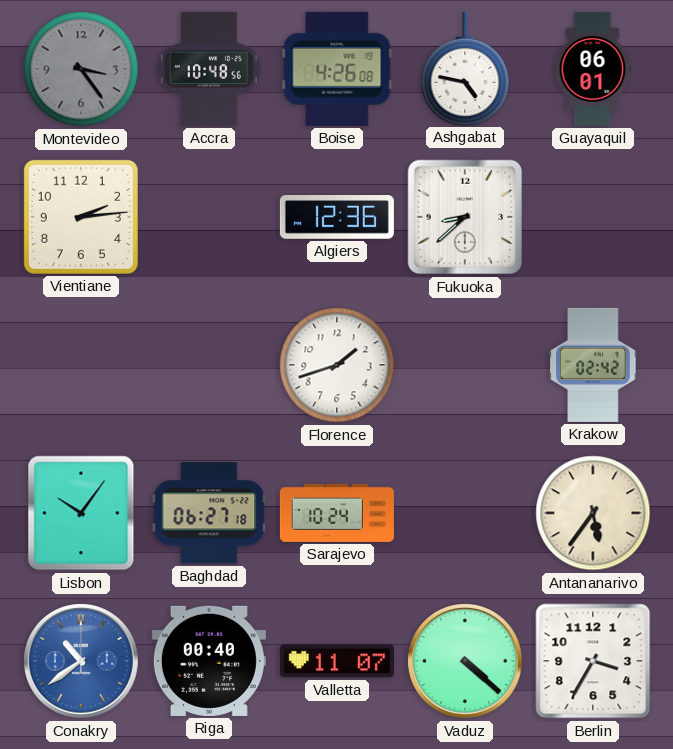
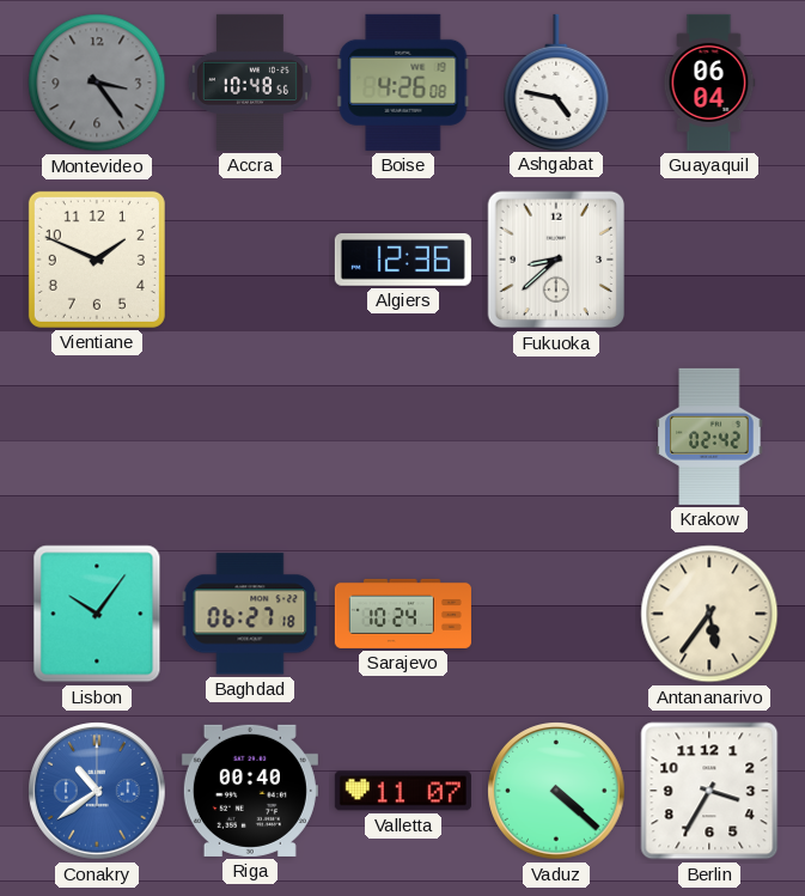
Guayaquil: 06:01 -> 06:04 (709, 83)
Vientiane: 2:14 -> 1:49 (97, 260)
Florence: 1:42 -> none (337, 365)
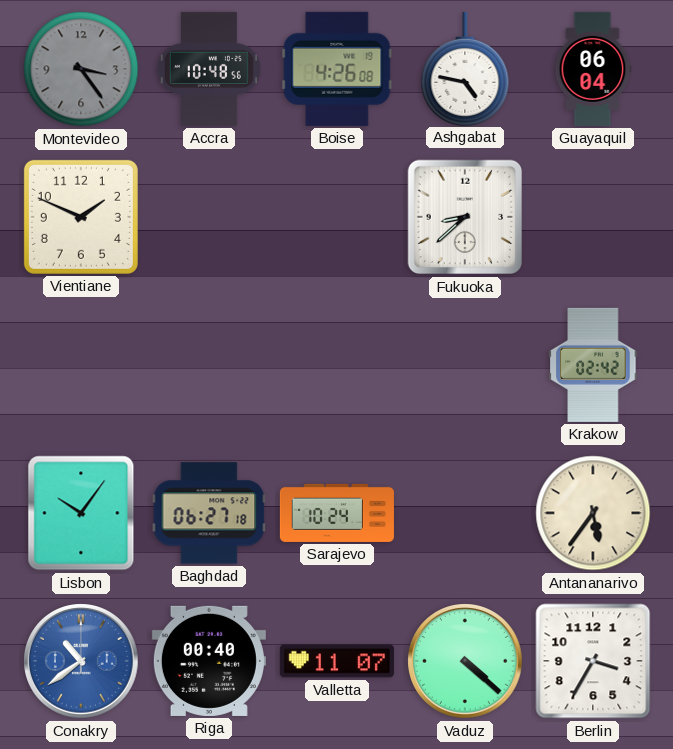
Algiers: 12:36 -> none (403, 261)
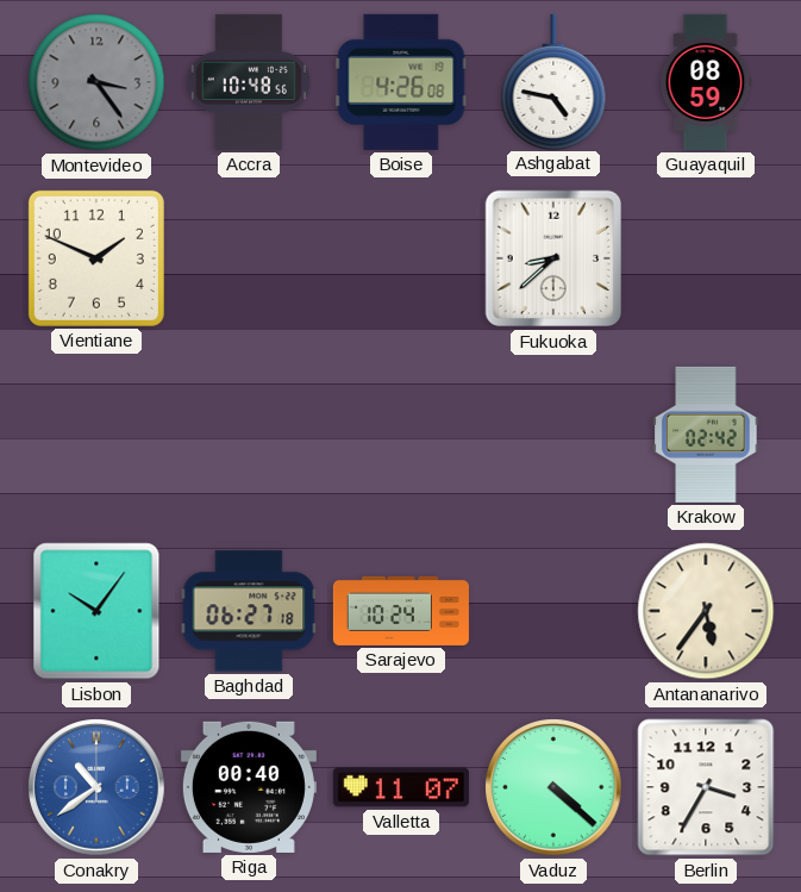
Guayaquil: 06:04 -> 08:59 (706, 82)
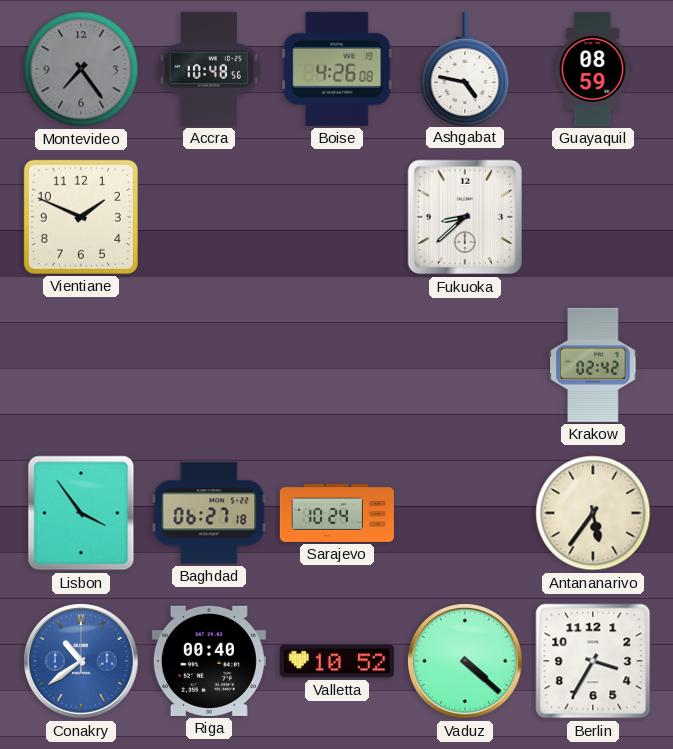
Montevideo: 3:24 -> 7:24 (81, 69)
Lisbon: 10:06 -> 3:54 (81, 513)
Valletta: 11:07 -> 10:52 (337, 661)
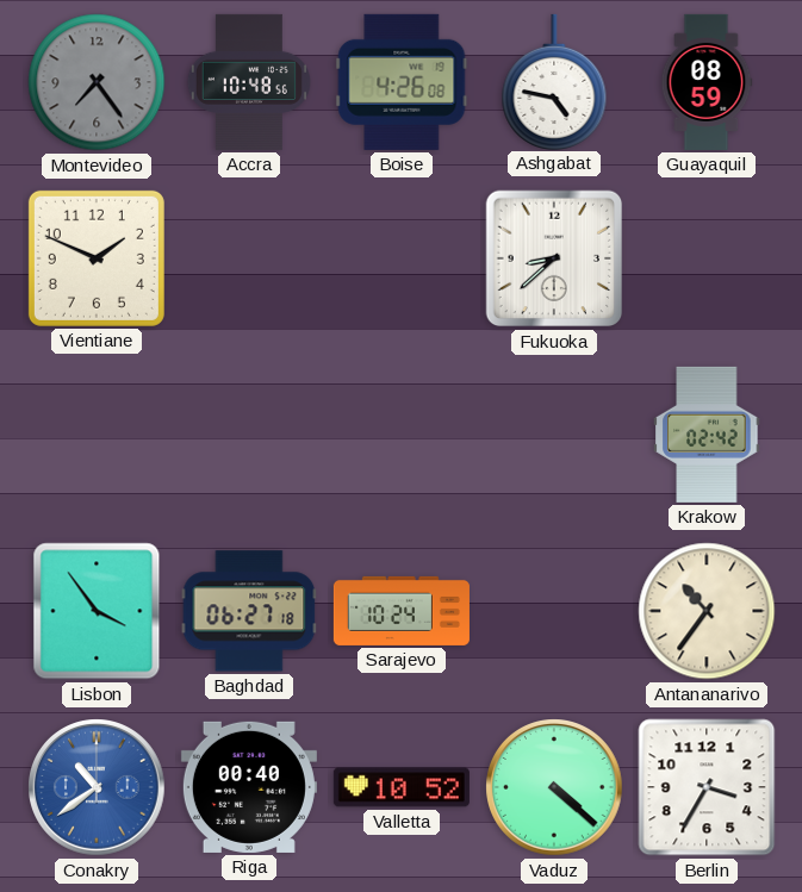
Antananarivo: 5:36 -> 10:36 (707, 611)
